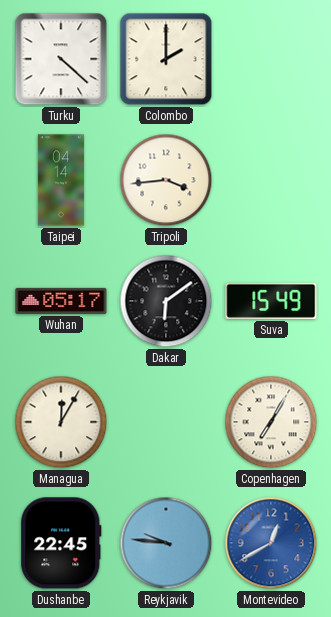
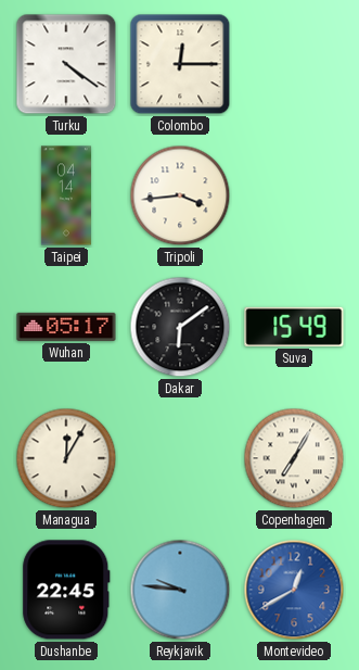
Turku: 4:22 -> 4:21 (66, 64)
Colombo: 2:00 -> 12:15 (180, 64)
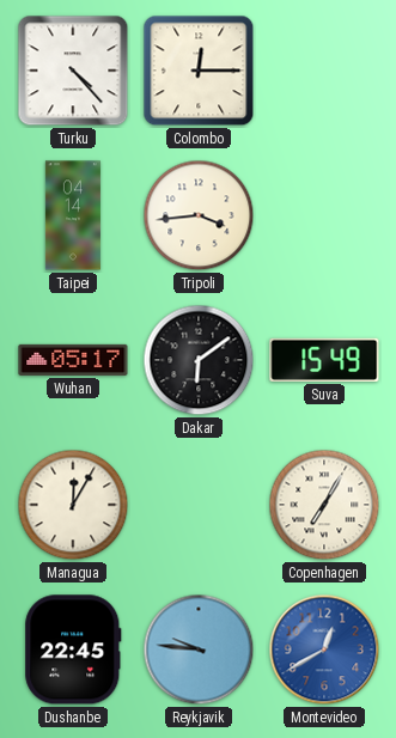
Turku: 4:21 -> 4:23 (73, 71)
